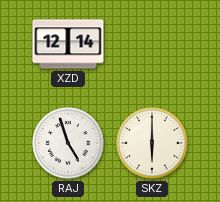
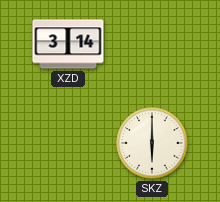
XZD: 12:14 -> 3:14 (68, 44)
RAJ: 4:57 -> none (68, 143)
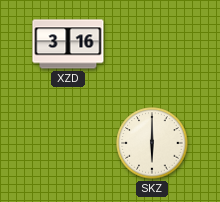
XZD: 3:14 -> 3:16 (68, 44)
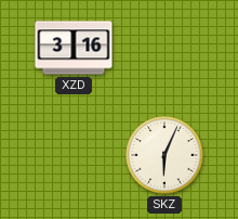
SKZ: 6:00 -> 6:04 (164, 155)
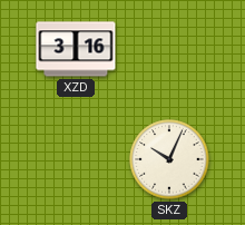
SKZ: 6:04 -> 10:04 (169, 159)
